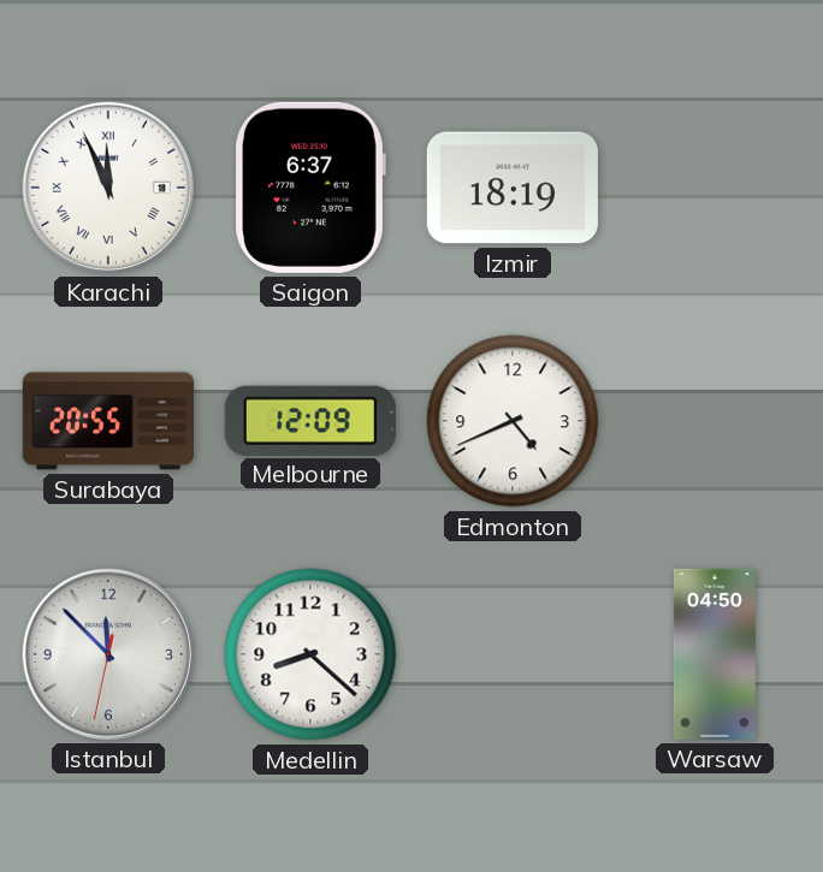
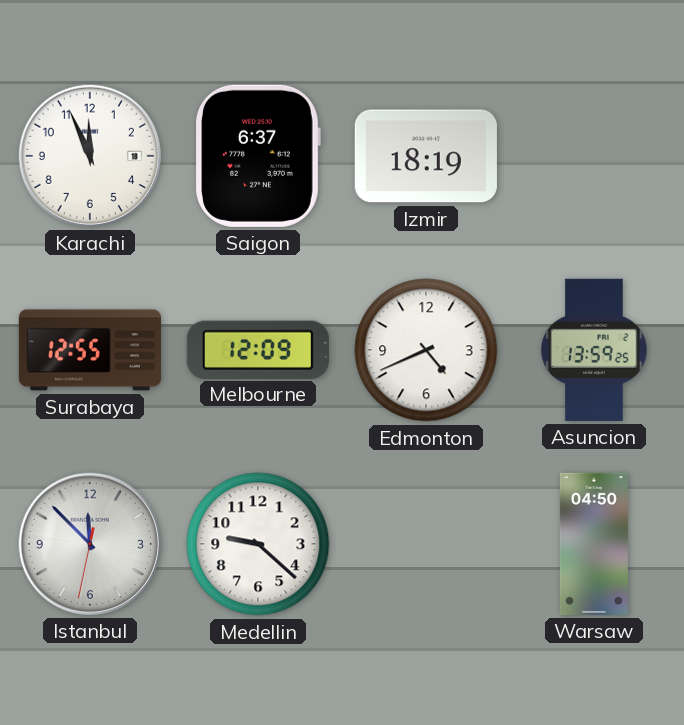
Karachi numerals: Roman -> Arabic (90, 156)
Surabaya: 20:55 -> 12:55 (90, 350)
Asuncion: none -> 13:59 (594, 350)
Medellin: 8:22 -> 9:22 (258, 544)
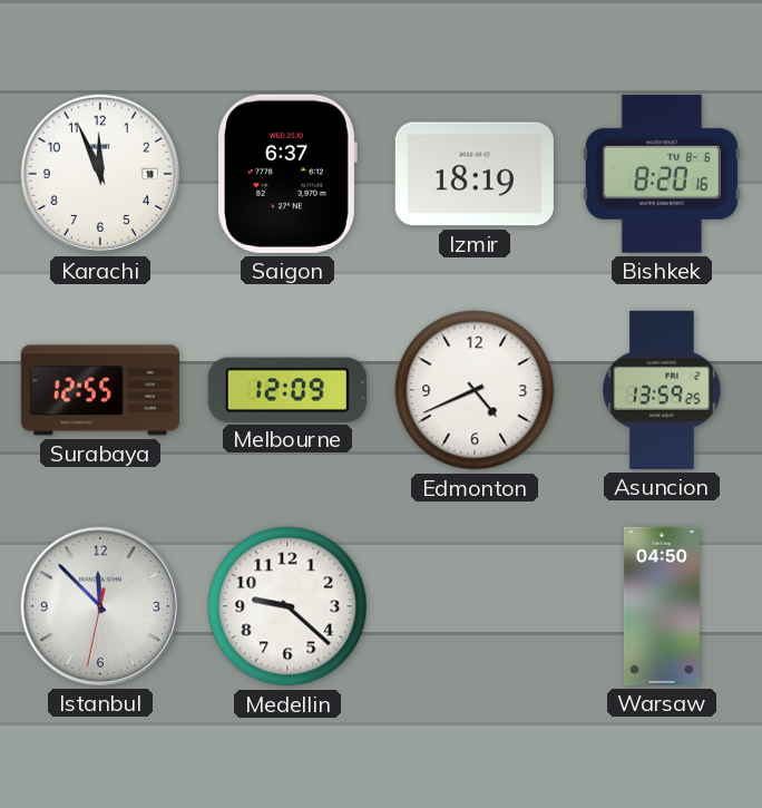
Bishkek: none -> 8:20 (662, 174)
